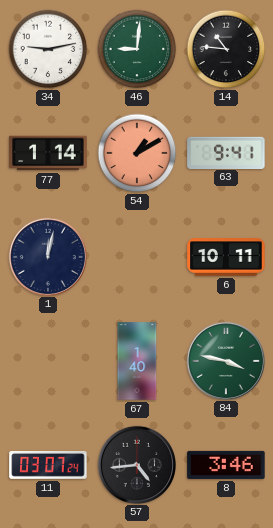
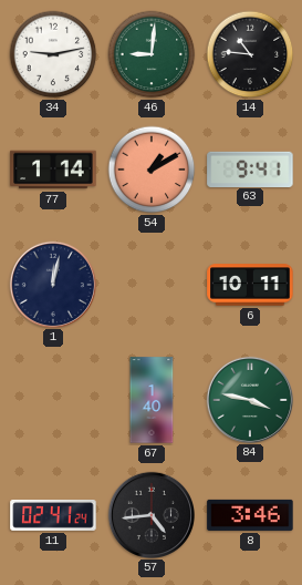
11: 03:07 -> 02:41 (53, 516)
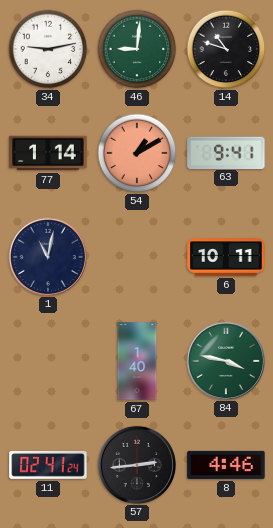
14: 10:46 -> 10:48 (226, 49)
1: 12:02 -> 11:02 (47, 256)
57: 4:44 -> 2:44 (136, 464)
8: 3:46 -> 4:46 (226, 465)
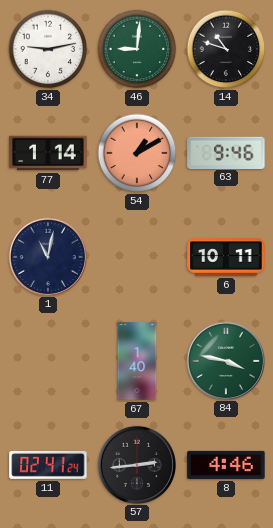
63: 9:41 -> 9:46 (226, 152)
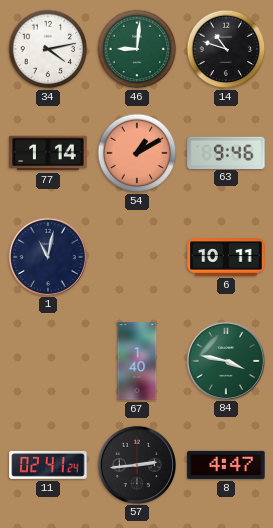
34: 9:13 -> 4:13 (48, 49)
8: 4:46 -> 4:47 (226, 465)
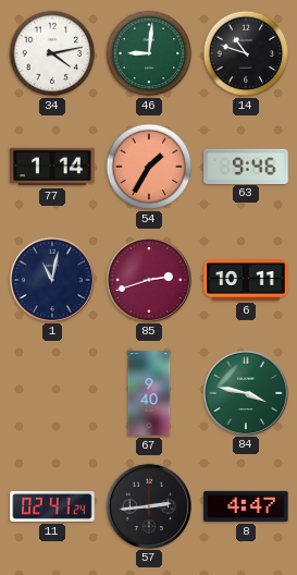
54: 1:10 -> 1:35 (149, 167)
85: none -> 2:42 (148, 279)
67: 1:40 -> 9:40 (149, 393)
